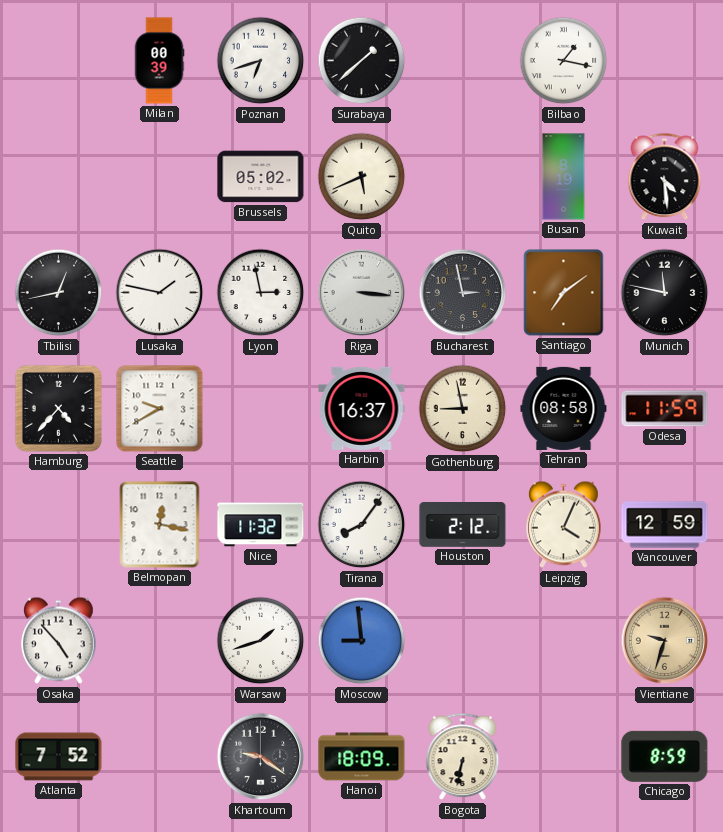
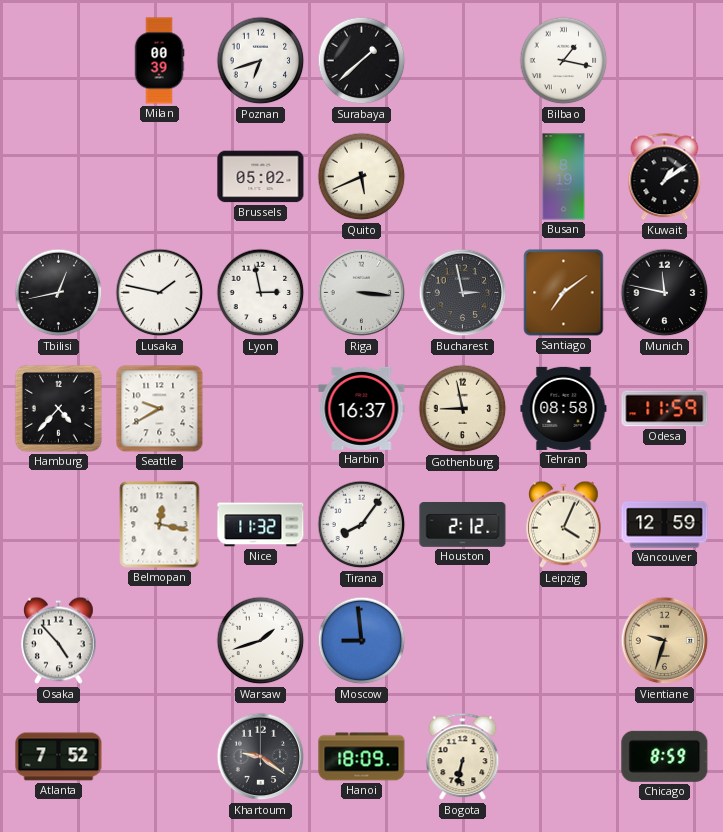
Kuwait: 4:29 -> 1:09 (665, 177)
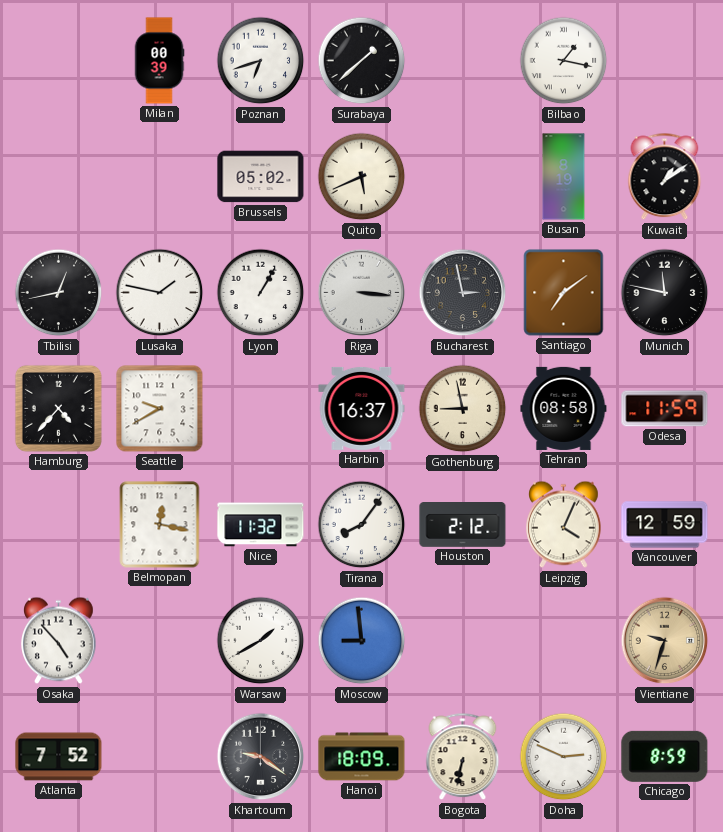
Lyon: 2:58 -> 1:05 (261, 293)
Warsaw: 1:42 -> 1:40 (261, 641)
Doha: none -> 2:49 (564, 757)
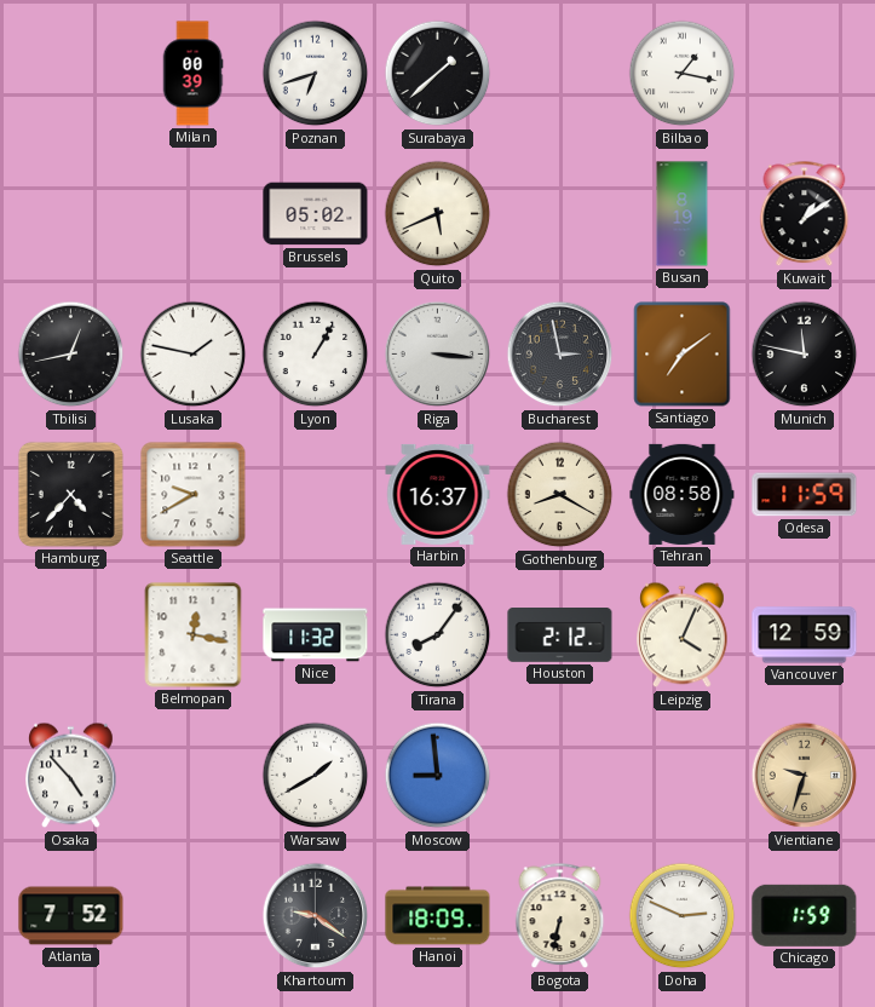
Gothenburg: 8:58 -> 8:20 (560, 495)
Chicago: 8:59 -> 1:59 (805, 915)
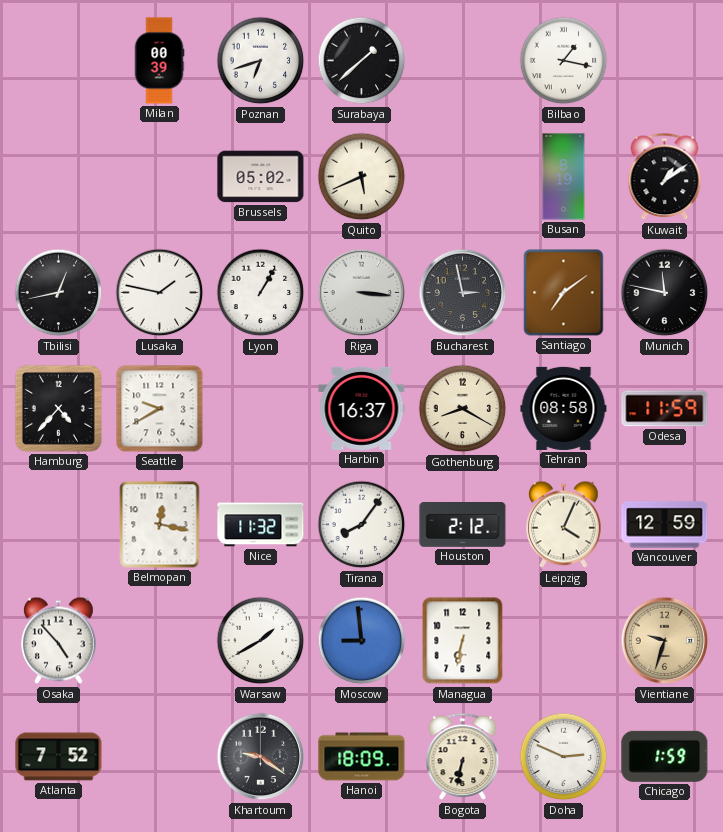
Managua: none -> 6:32 (463, 641)
